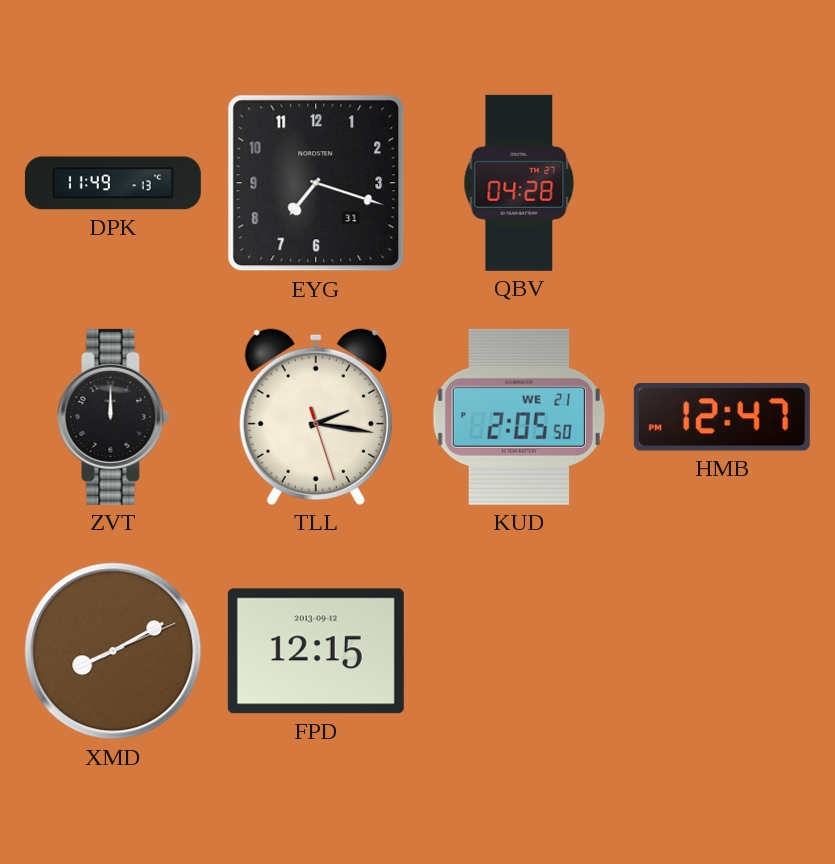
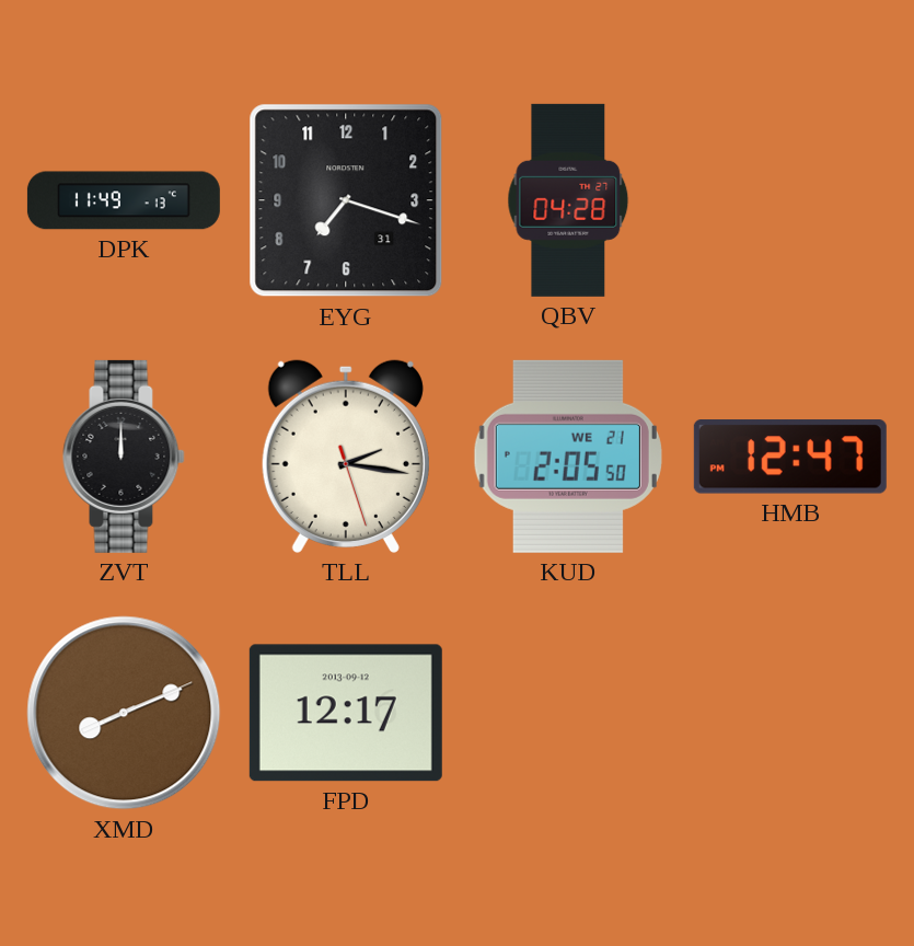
XMD: 8:10 -> 8:11 (124, 713)
FPD: 12:15 -> 12:17 (346, 713)
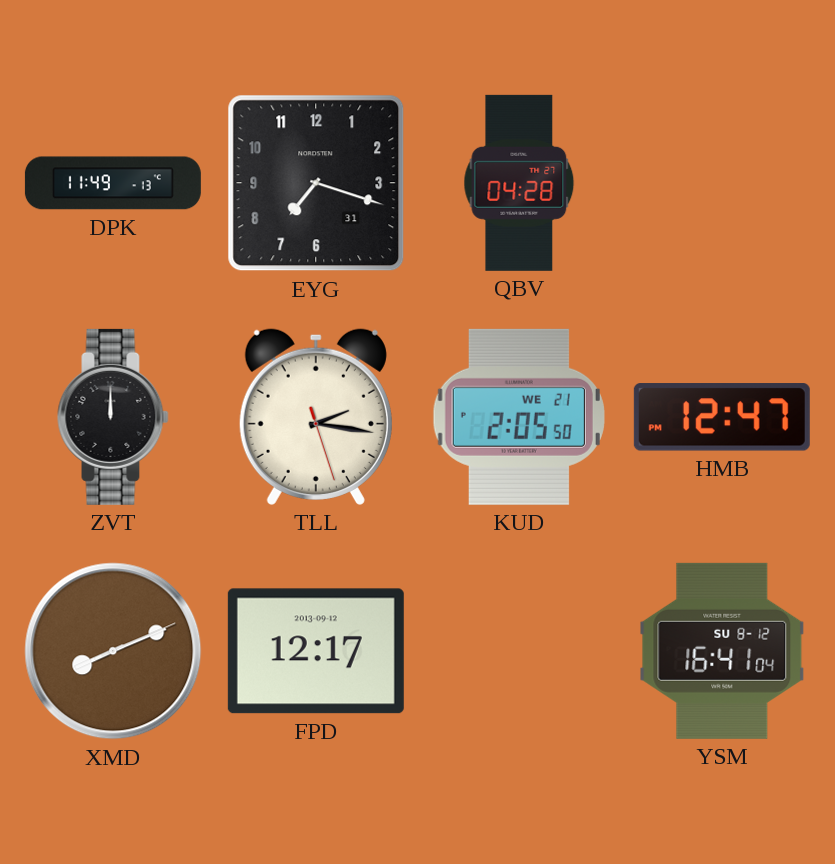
YSM: none -> 16:41 (722, 651)
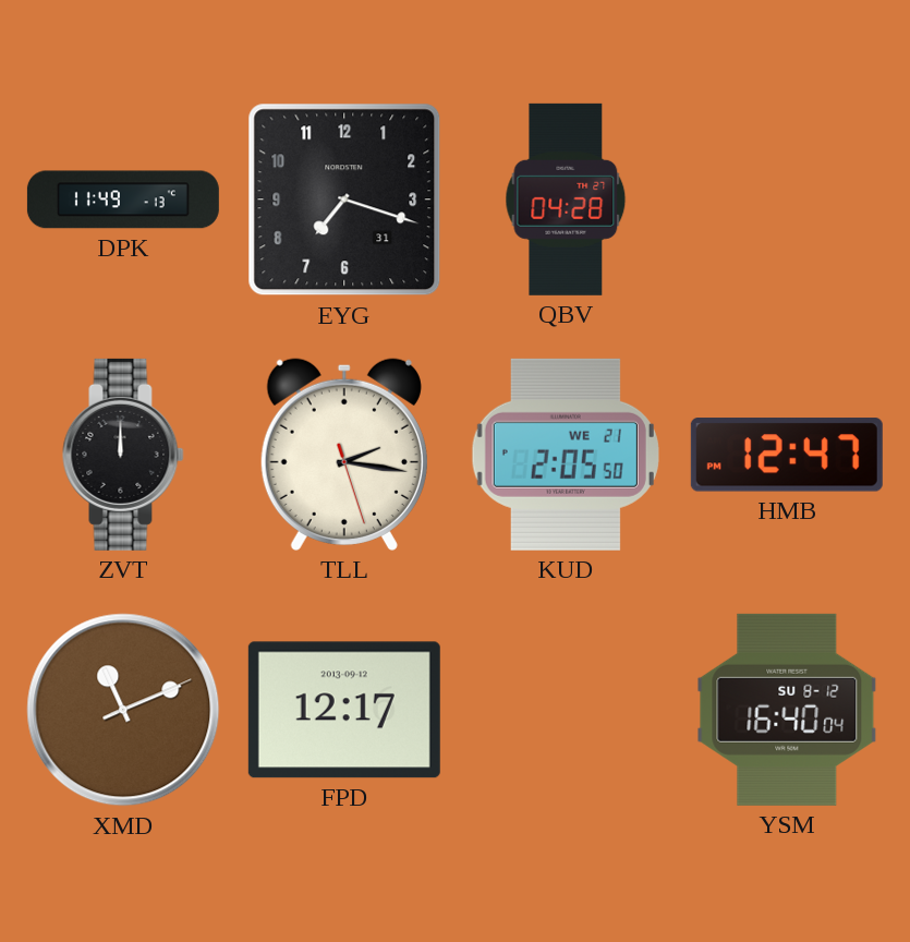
XMD: 8:11 -> 11:11 (123, 710)
YSM: 16:41 -> 16:40 (787, 710)
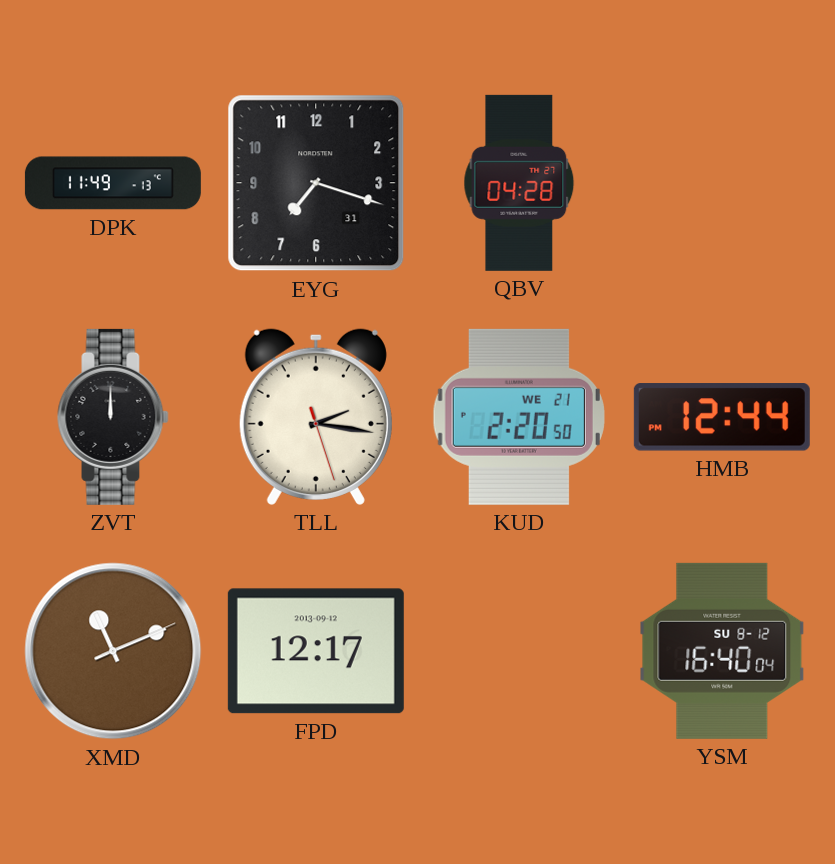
KUD: 2:05 -> 2:20 (519, 417)
HMB: 12:47 -> 12:44 (722, 417)
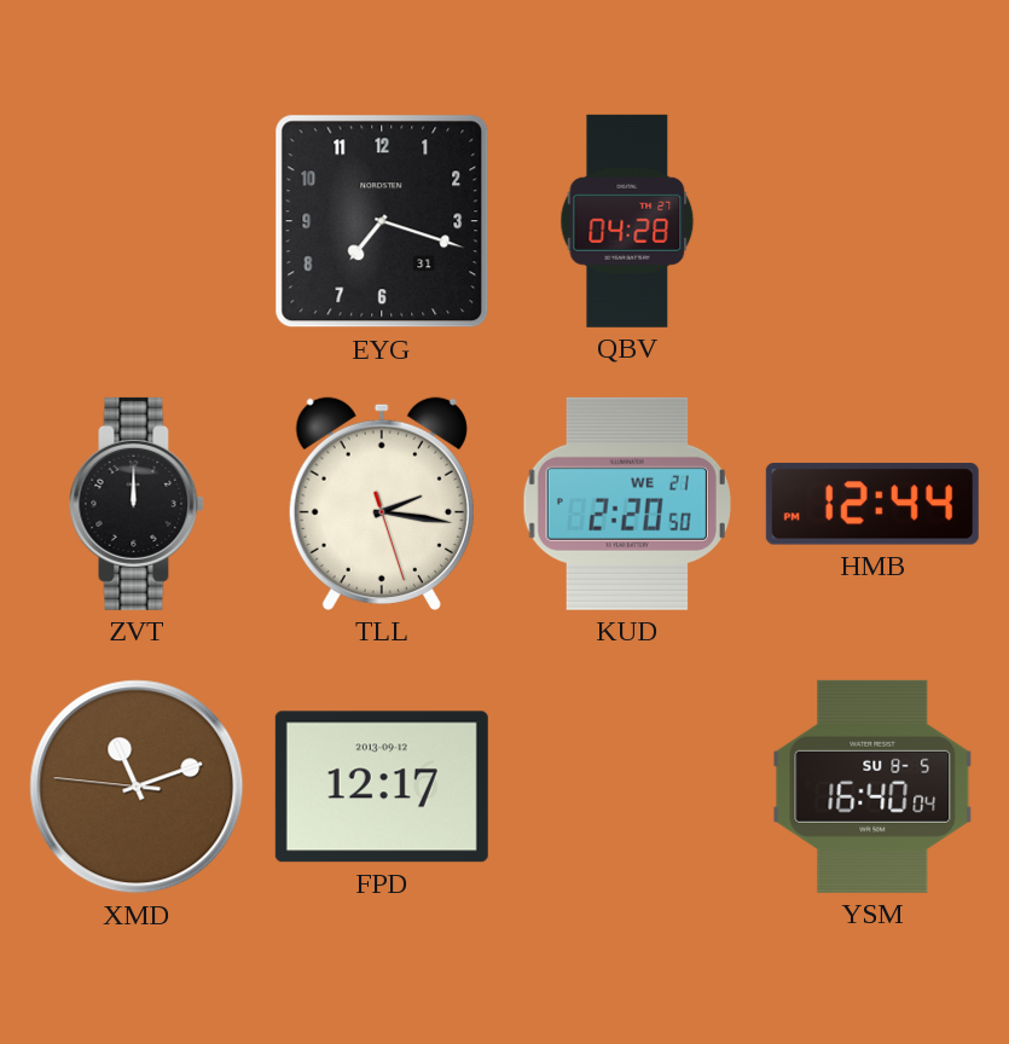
DPK: 11:49 -> none (113, 183)
XMD: 11:11:11 -> 11:11:46 (137, 787)
YSM date: SU 8-12 -> SU 8-5 (872, 787)
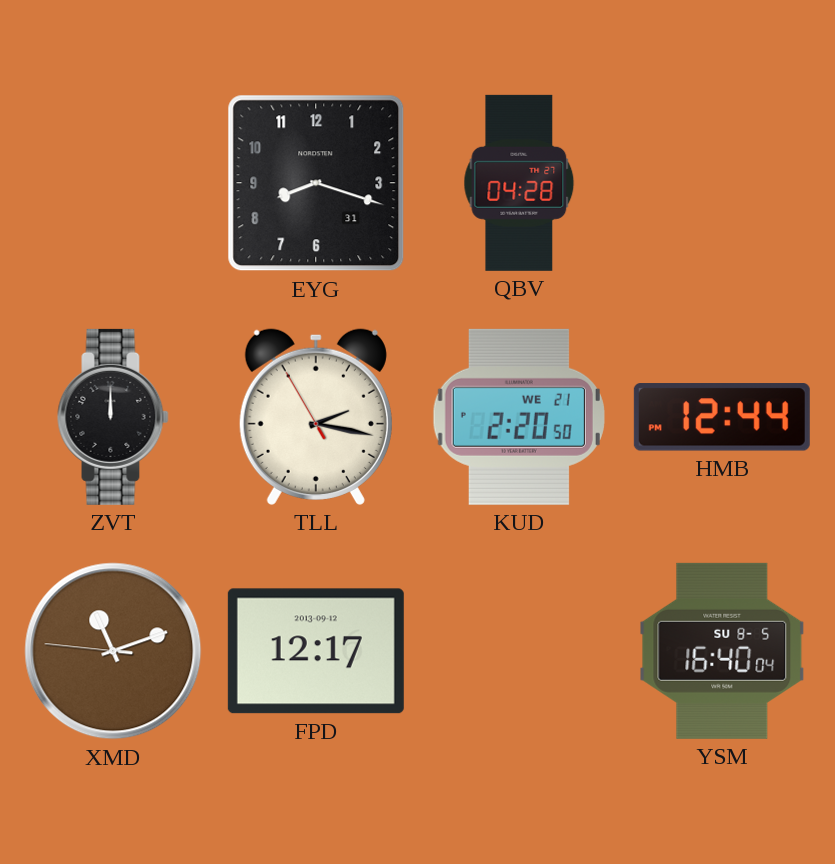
EYG: 7:18 -> 8:18 (316, 183)
TLL: 2:16:27 -> 2:16:55 (316, 417)
